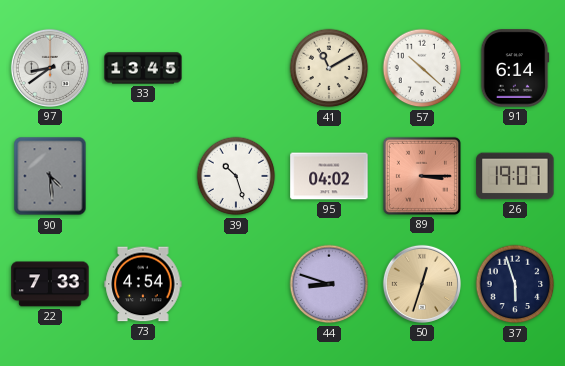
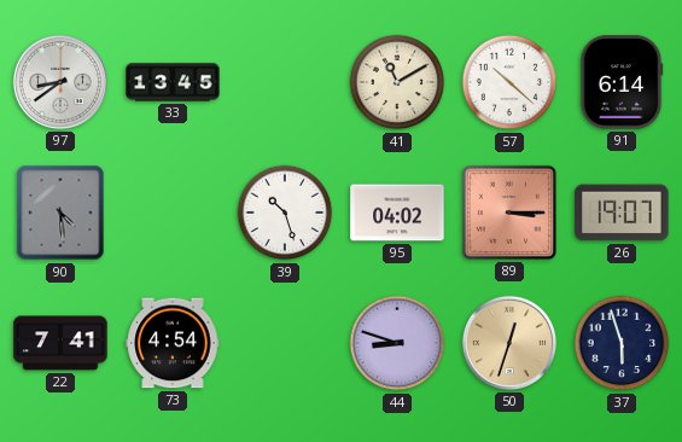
22: 7:33 -> 7:41 (60, 343)
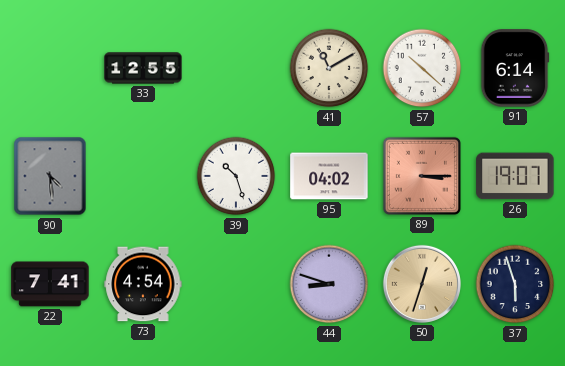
97: 8:39 -> none (60, 82)
33: 13:45 -> 12:55 (143, 68)
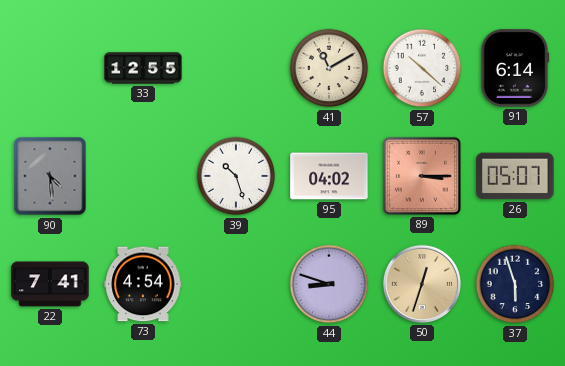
26: 19:07 -> 05:07 (515, 176)
